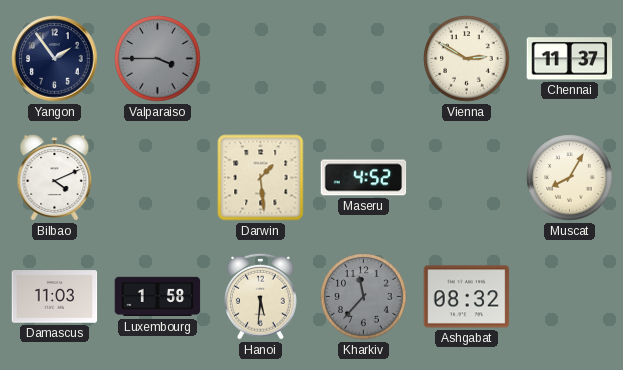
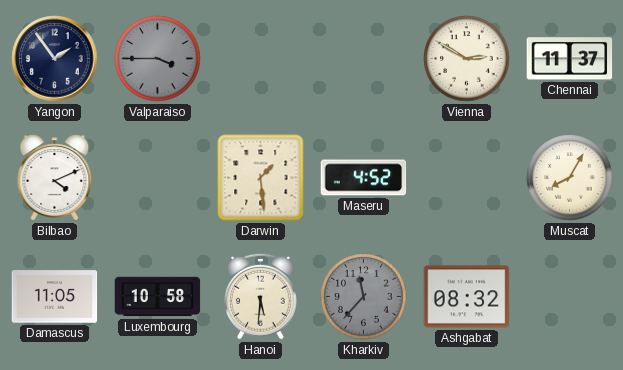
Damascus: 11:03 -> 11:05 (55, 297)
Luxembourg: 1:58 -> 10:58 (158, 297)
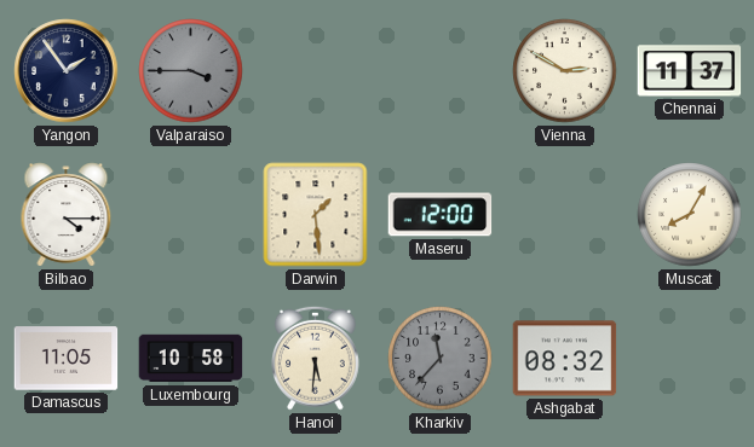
Bilbao: 4:11 -> 4:15 (67, 215)
Maseru: 4:52 -> 12:00 (441, 215)
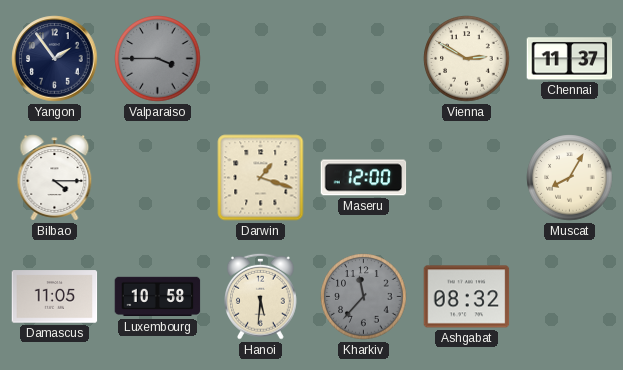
Darwin: 1:29 -> 1:18 (261, 178)
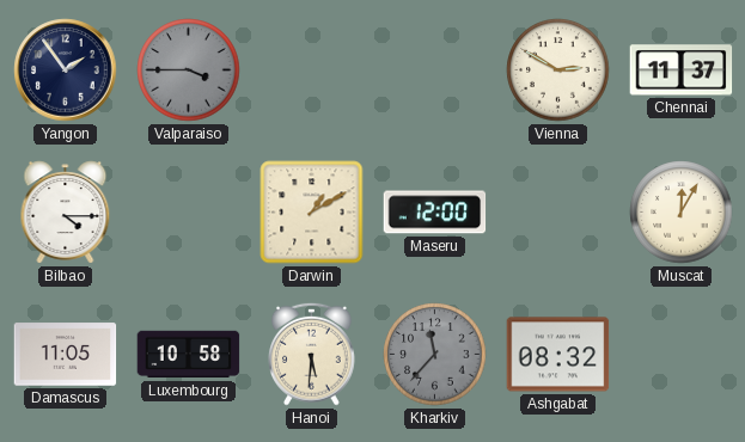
Darwin: 1:18 -> 1:10 (312, 213)
Muscat: 8:05 -> 12:05 (682, 213)
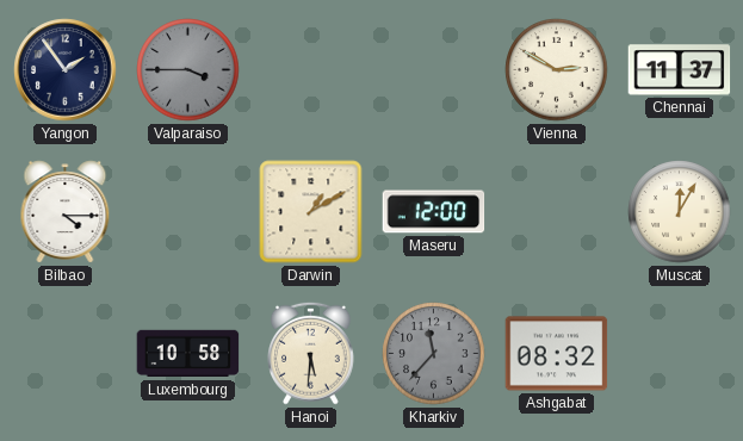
Damascus: 11:05 -> none (66, 355)
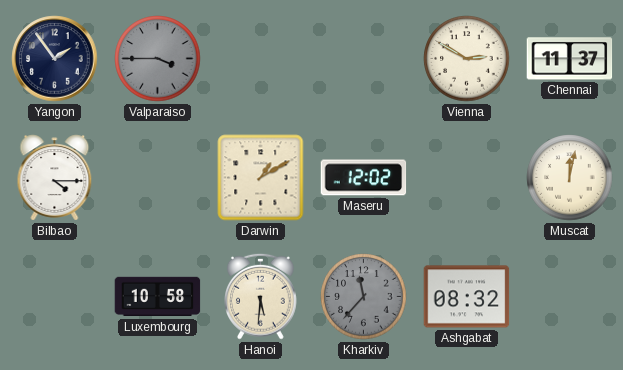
Maseru: 12:00 -> 12:02 (364, 178)
Muscat: 12:05 -> 12:02 (570, 178)
